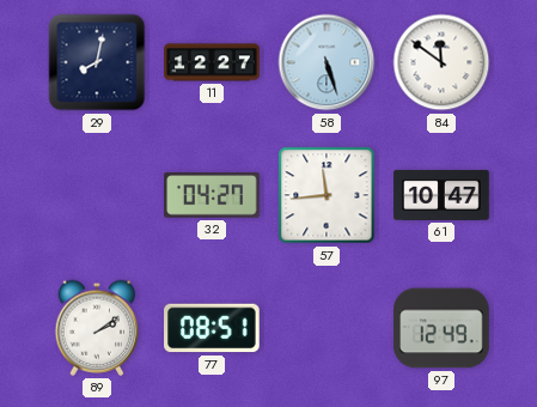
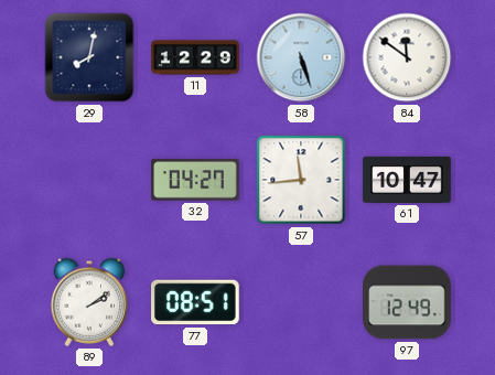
11: 12:27 -> 12:29 (195, 57)
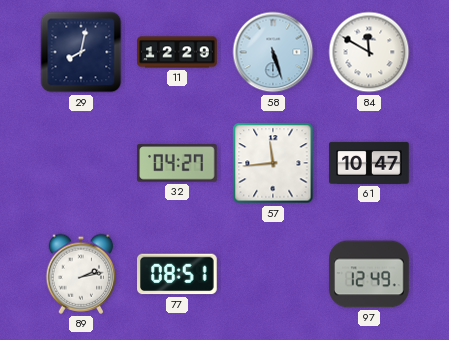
84: 11:51 -> 11:50 (369, 52)
89: 2:09 -> 2:13 (81, 274)
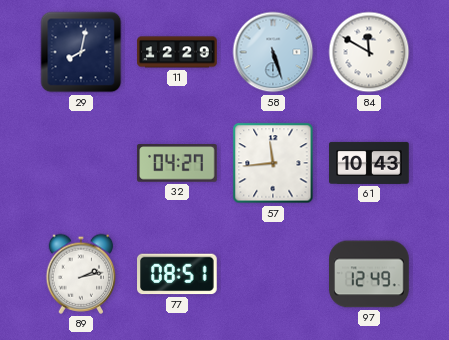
61: 10:47 -> 10:43 (369, 163)
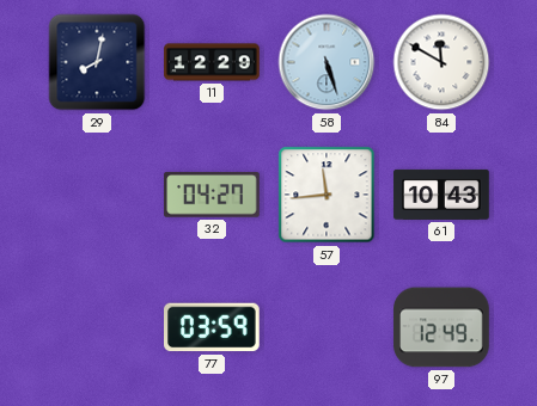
89: 2:13 -> none (81, 274)
77: 08:51 -> 03:59 (213, 327)
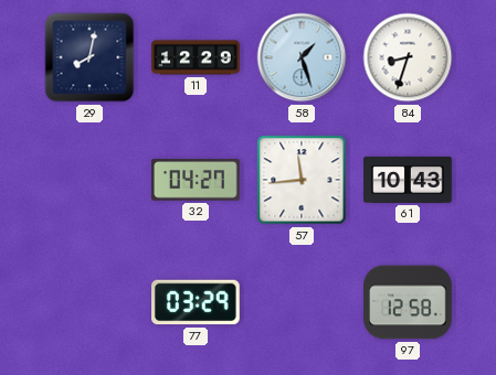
58: 5:27 -> 1:27 (302, 57)
84: 11:50 -> 8:33 (408, 57)
77: 03:59 -> 03:29 (197, 302)
97: 12:49 -> 12:58 (408, 302)
